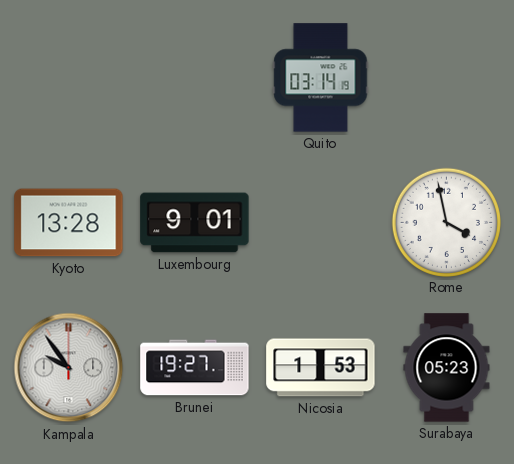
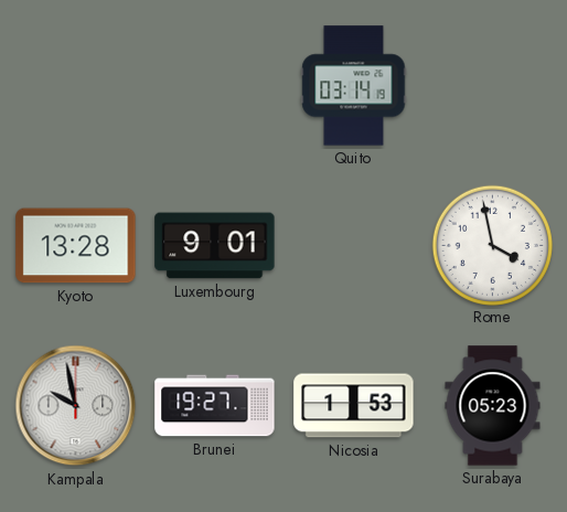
Kampala: 9:54 -> 9:58 (76, 406)
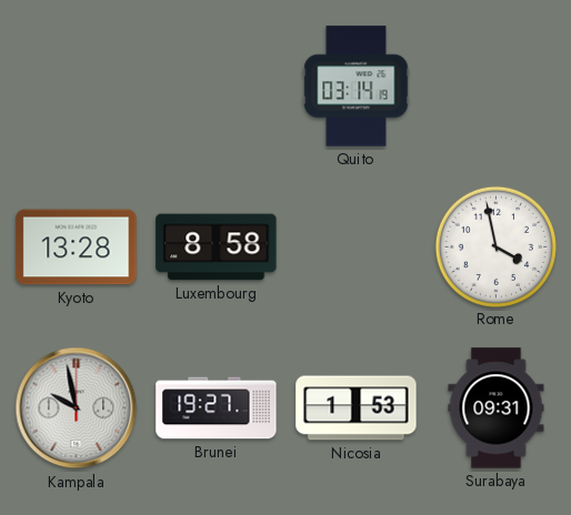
Luxembourg: 9:01 -> 8:58 (217, 248)
Surabaya: 05:23 -> 09:31 (497, 408)
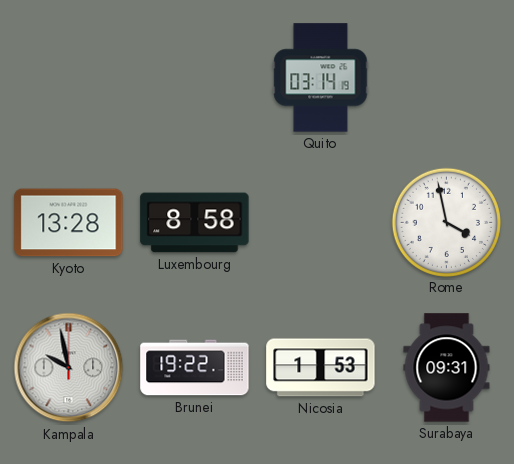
Brunei: 19:27 -> 19:22 (195, 368)
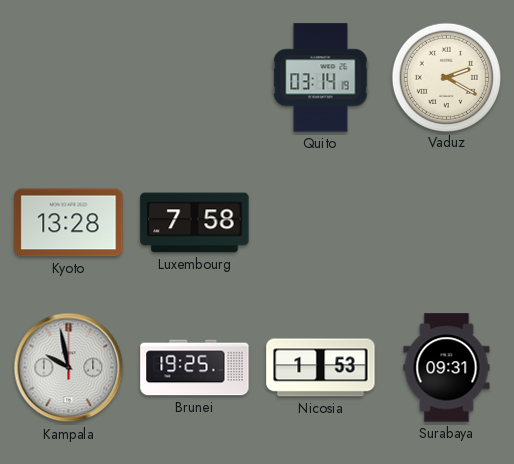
Vaduz: none -> 2:20 (446, 77)
Luxembourg: 8:58 -> 7:58 (195, 223)
Rome: 3:58 -> none (446, 222)
Brunei: 19:22 -> 19:25 (195, 368)
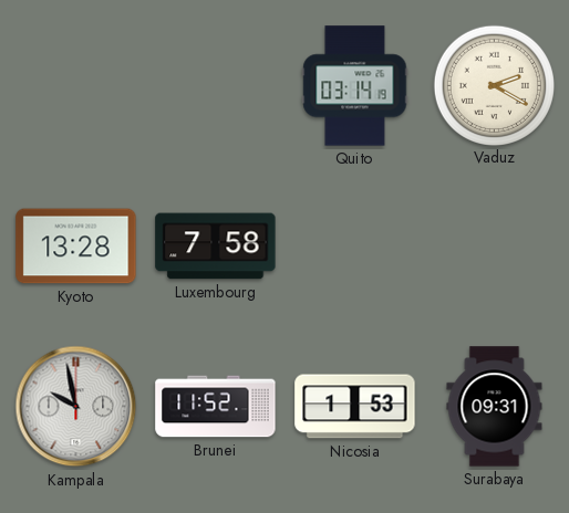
Brunei: 19:25 -> 11:52 (216, 407)
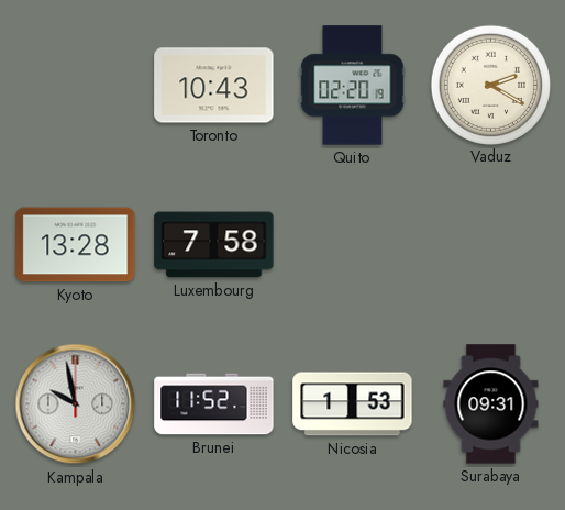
Toronto: none -> 10:43 (214, 86)
Quito: 03:14 -> 02:20 (353, 86)
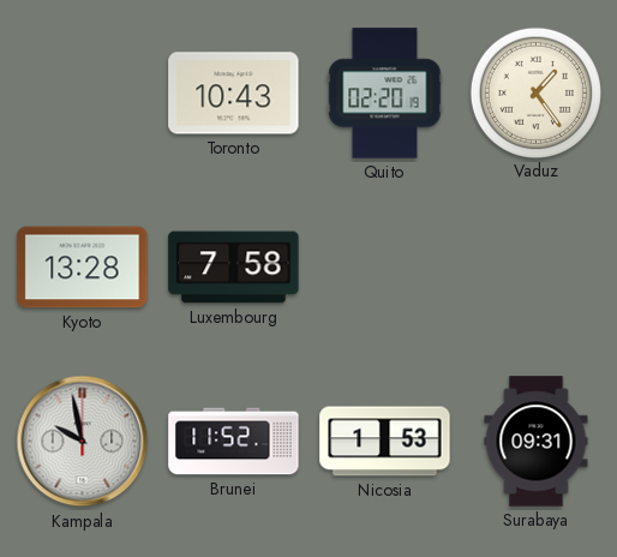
Vaduz: 2:20 -> 1:24 (535, 92)
